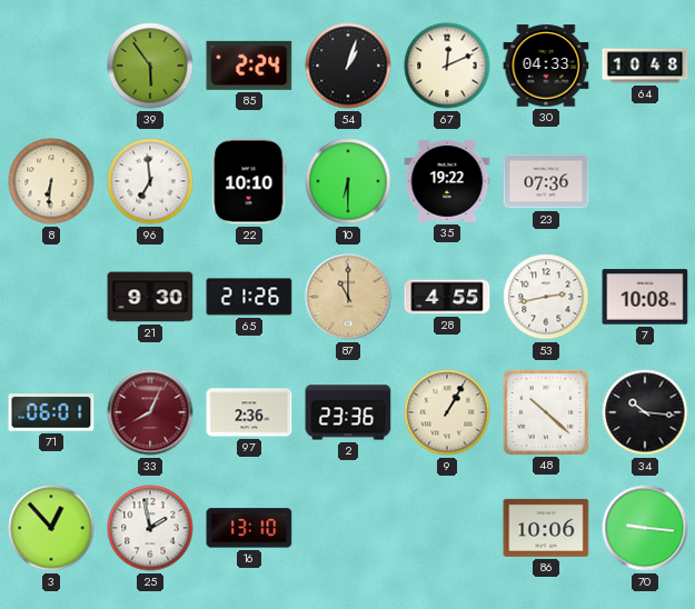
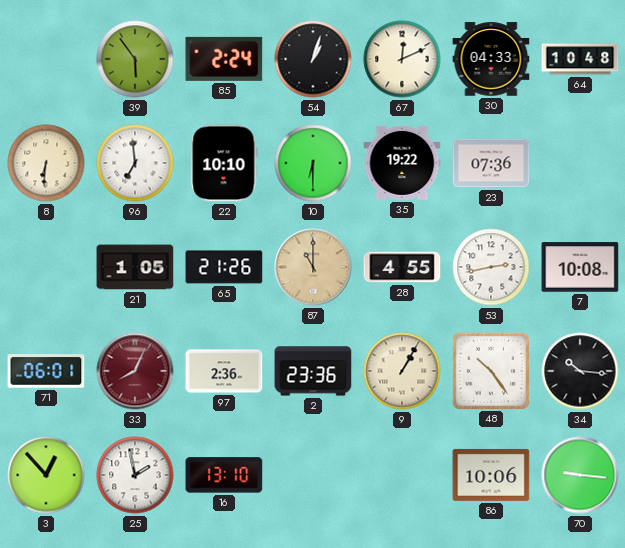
21: 9:30 -> 1:05 (135, 267)
48: 10:22 -> 10:24 (490, 370)
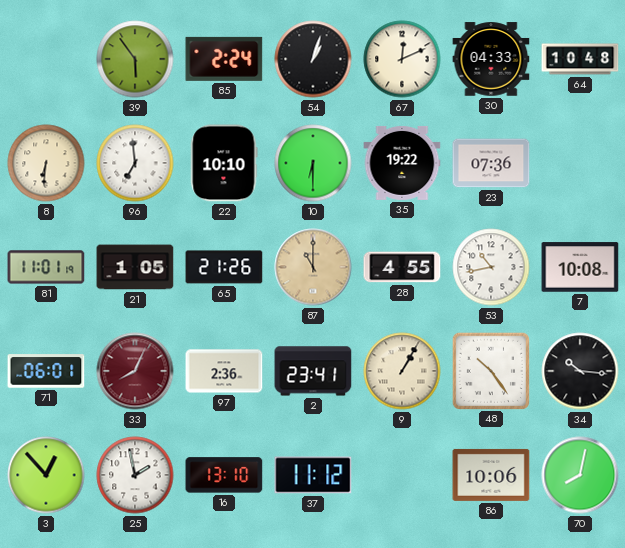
81: none -> 11:01 (46, 267)
53: 2:43 -> 10:43 (491, 267)
2: 23:36 -> 23:41 (313, 371)
37: none -> 11:12 (313, 475)
70: 9:16 -> 8:02 (580, 475)
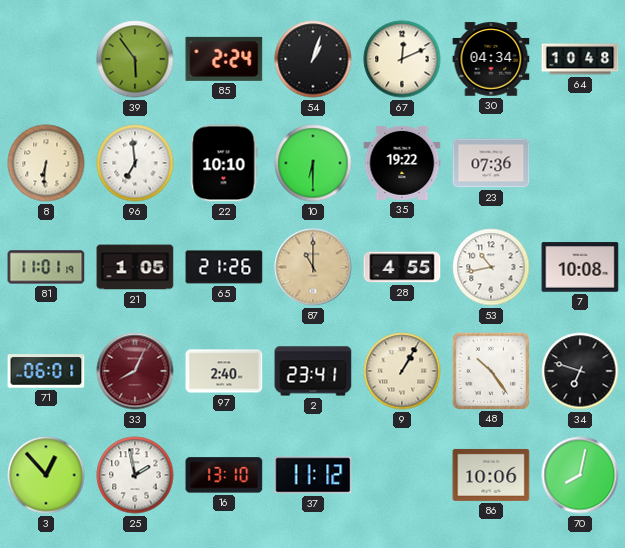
30: 04:33 -> 04:34 (491, 59)
97: 2:36 -> 2:40 (224, 371)
34: 10:16 -> 6:48 (580, 371)
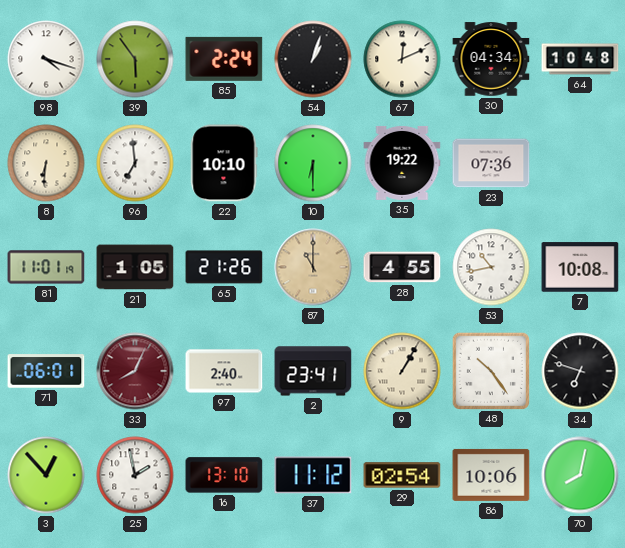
98: none -> 4:18 (46, 59)
29: none -> 02:54 (402, 475)
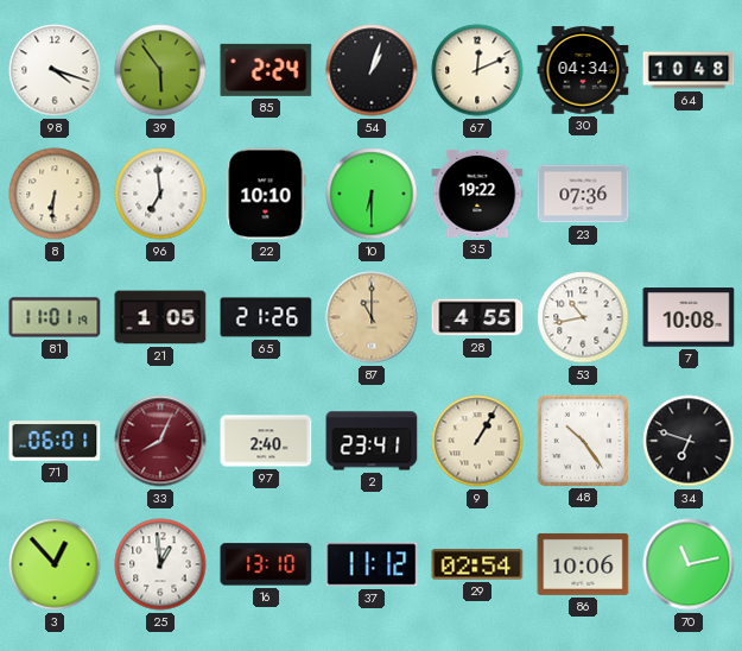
25: 1:58 -> 12:59 (160, 564)
70: 8:02 -> 11:13 (689, 564)
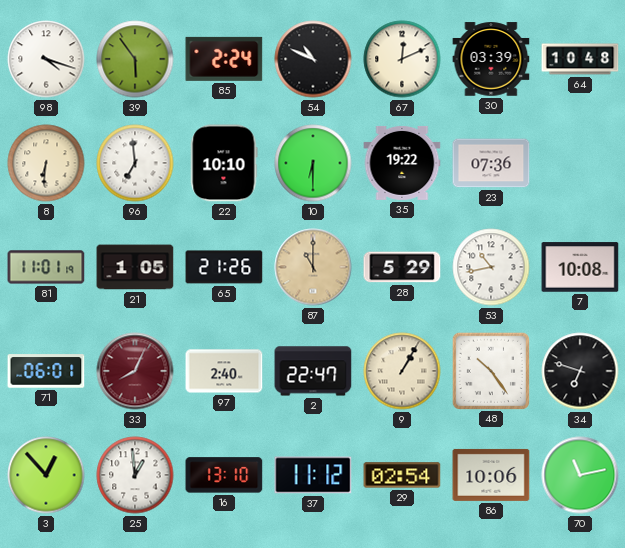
54: 1:03 -> 10:49 (313, 59)
30: 04:34 -> 03:39 (491, 59)
28: 4:55 -> 5:29 (402, 267)
2: 23:41 -> 22:47 (313, 371)
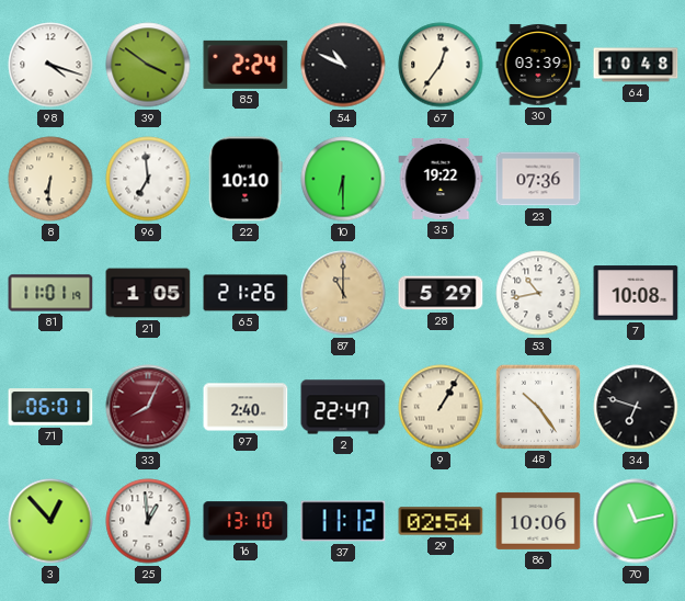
39: 5:54 -> 3:51 (148, 65)
67: 12:11 -> 12:36 (441, 65)
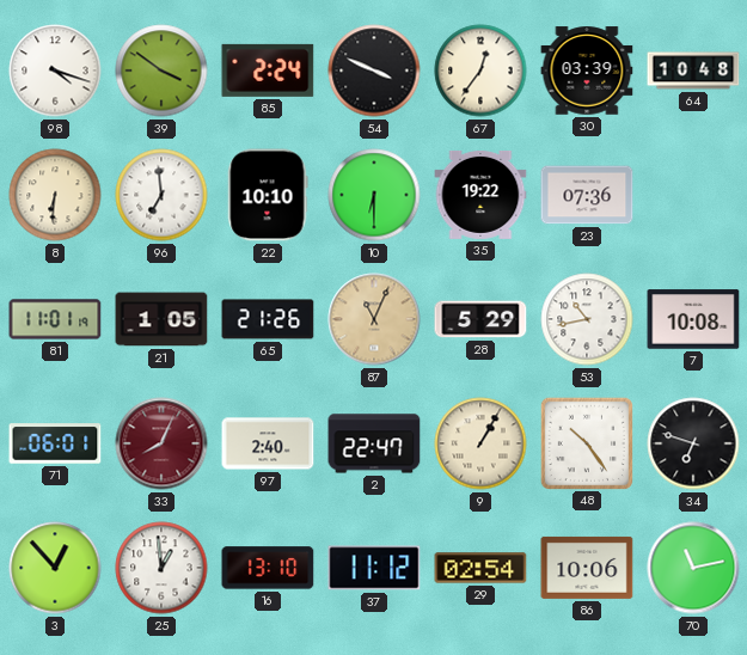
54: 10:49 -> 3:49 (374, 71)
87: 11:00 -> 11:04 (374, 319)
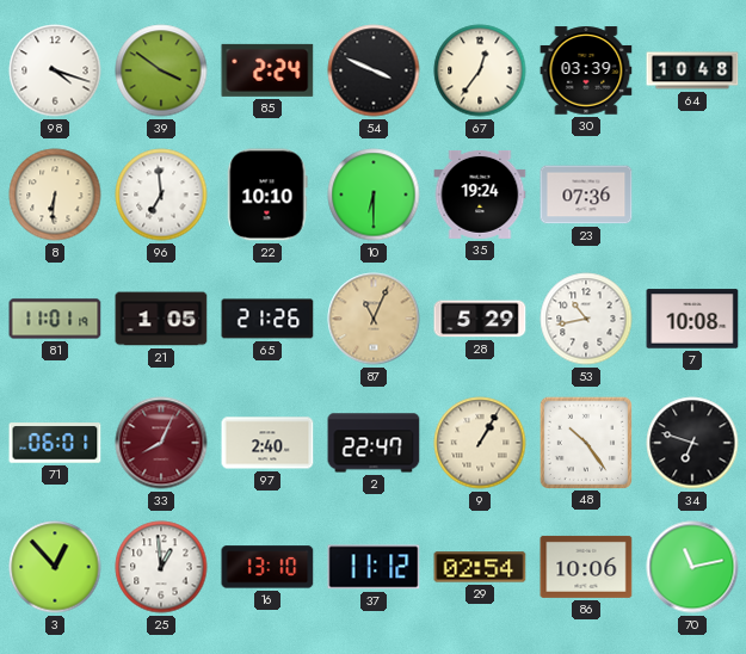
35: 19:22 -> 19:24 (480, 195)
